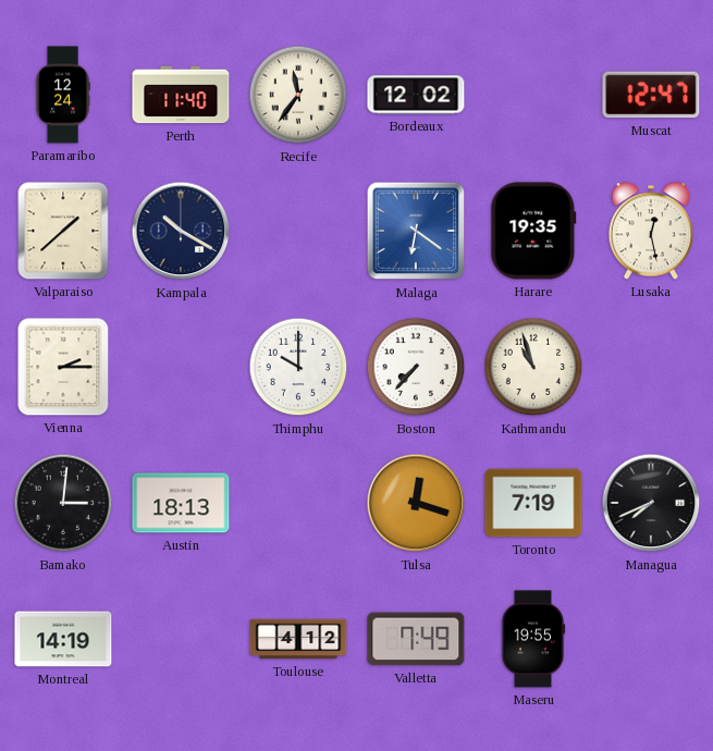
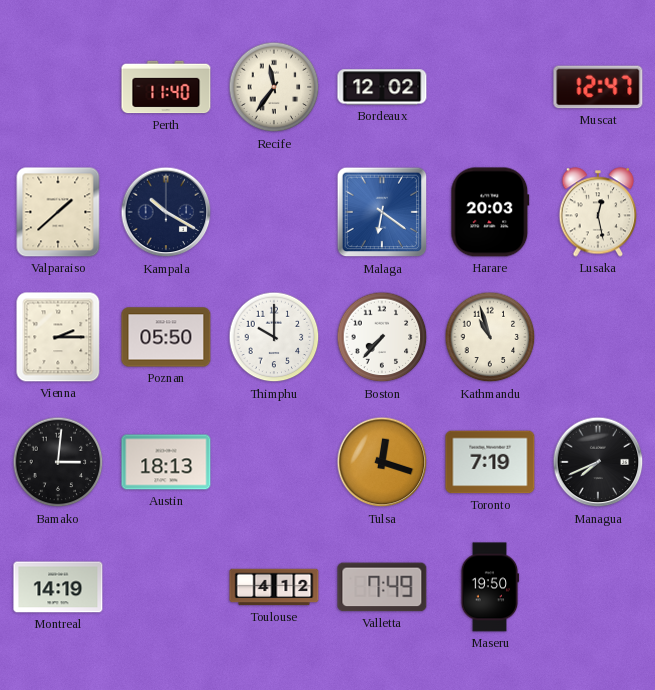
Paramaribo: 12:24 -> none (63, 95)
Harare: 19:35 -> 20:03 (490, 212)
Poznan: none -> 05:50 (166, 337)
Maseru: 19:55 -> 19:50 (490, 587)
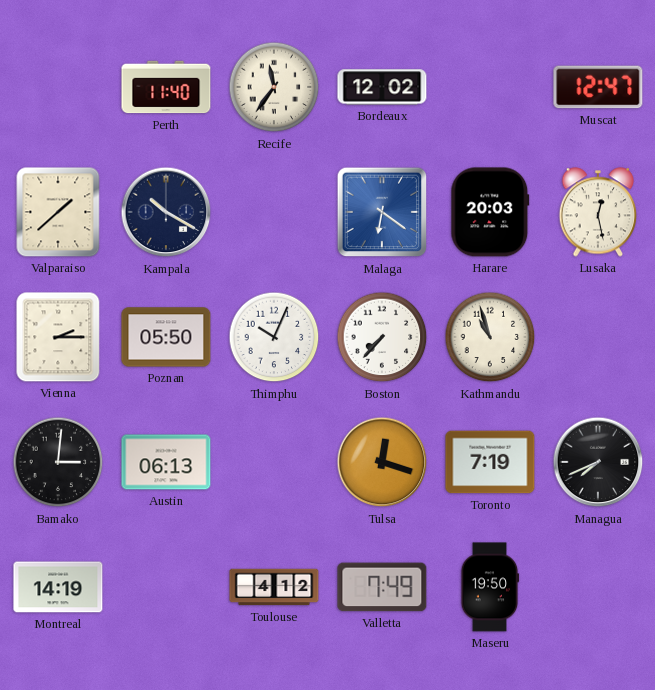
Thimphu: 10:00 -> 10:04 (274, 337)
Austin: 18:13 -> 06:13 (166, 462)
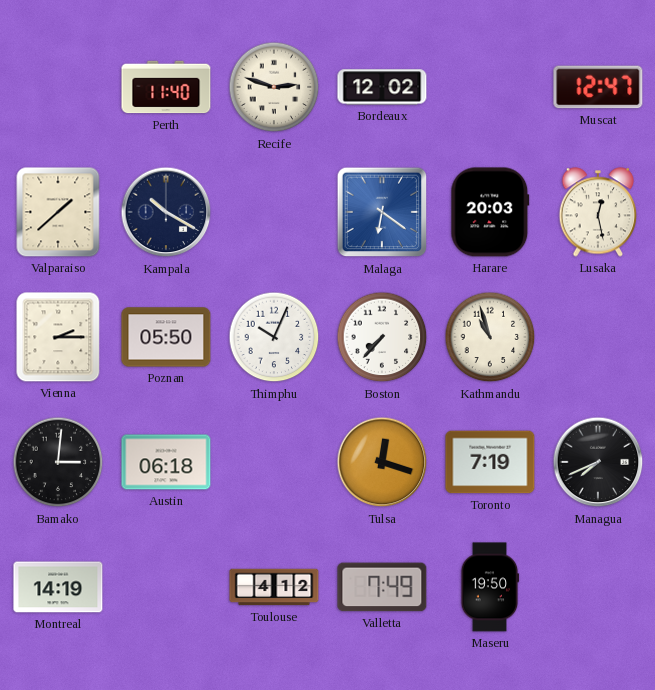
Recife: 11:36 -> 2:48 (274, 87)
Austin: 06:13 -> 06:18 (166, 462)
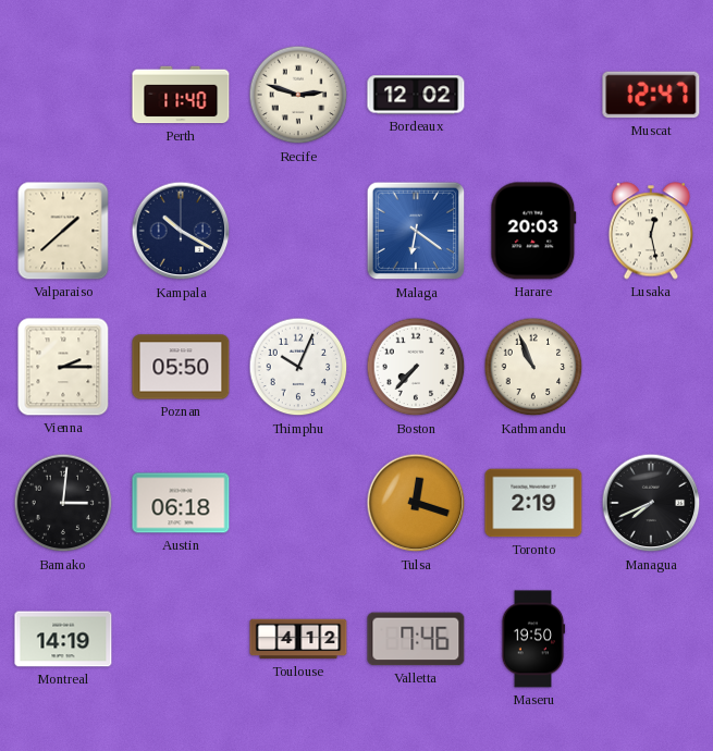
Kathmandu: 10:57 -> 10:56 (533, 367)
Toronto: 7:19 -> 2:19 (533, 503)
Valletta: 7:49 -> 7:46 (416, 639)
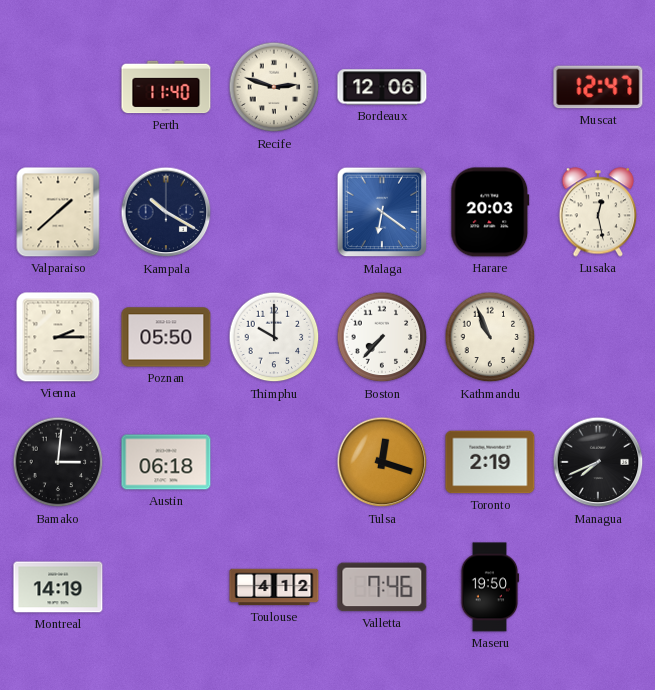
Bordeaux: 12:02 -> 12:06 (382, 87)
Thimphu: 10:04 -> 10:00 (274, 337)
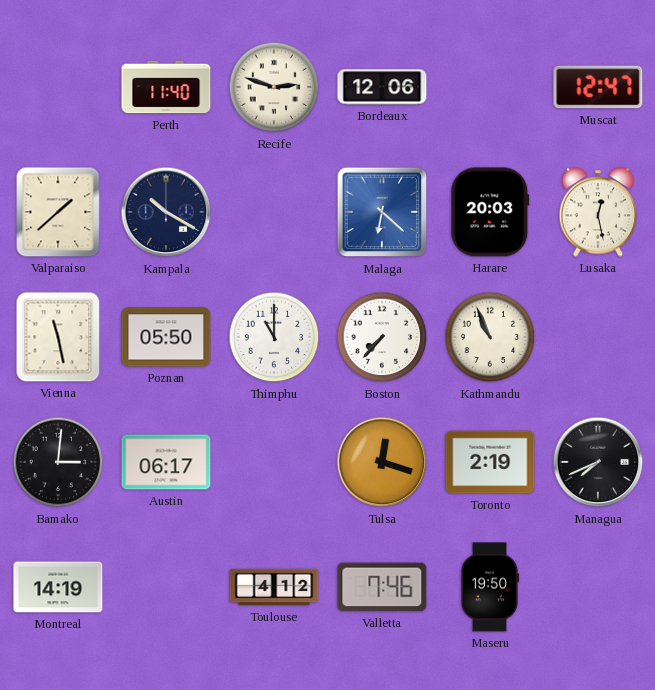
Malaga: 6:21 -> 6:22 (382, 212)
Vienna: 2:15 -> 11:28 (58, 337)
Thimphu: 10:00 -> 11:00 (274, 337)
Austin: 06:18 -> 06:17 (166, 462)
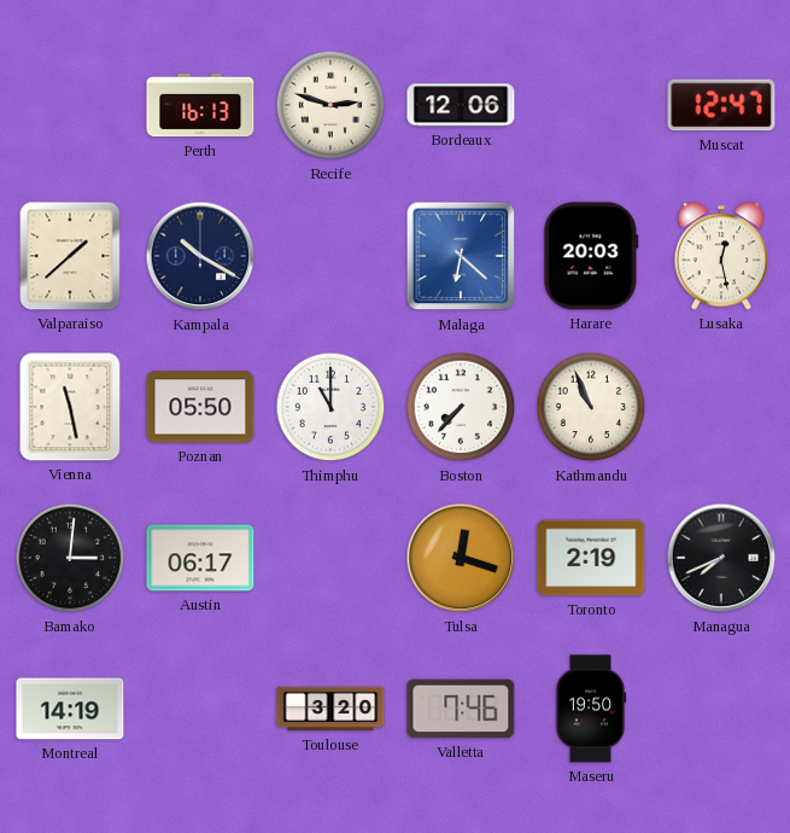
Perth: 11:40 -> 16:13 (200, 105)
Toulouse: 4:12 -> 3:20 (330, 709)
